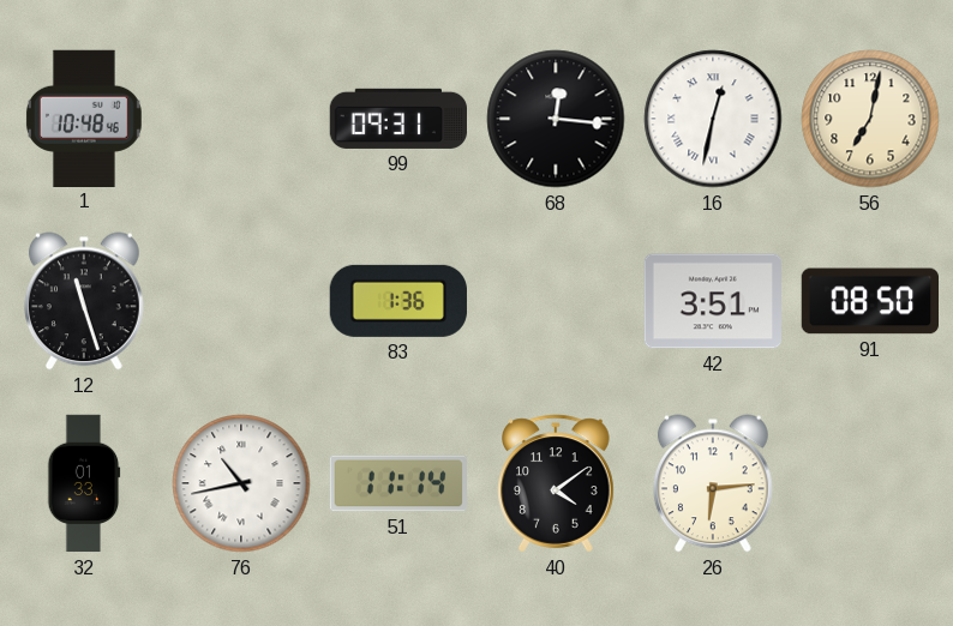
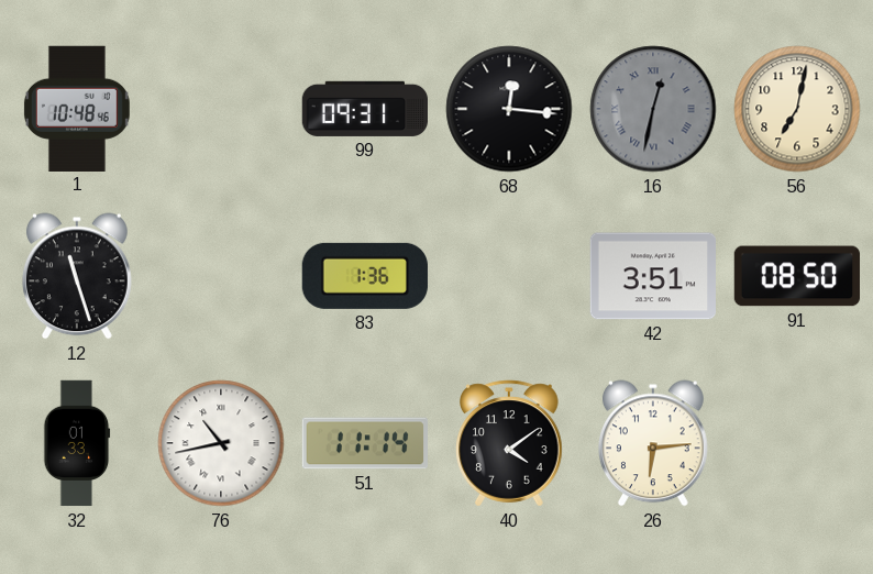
16 dial: white -> grey (653, 109)
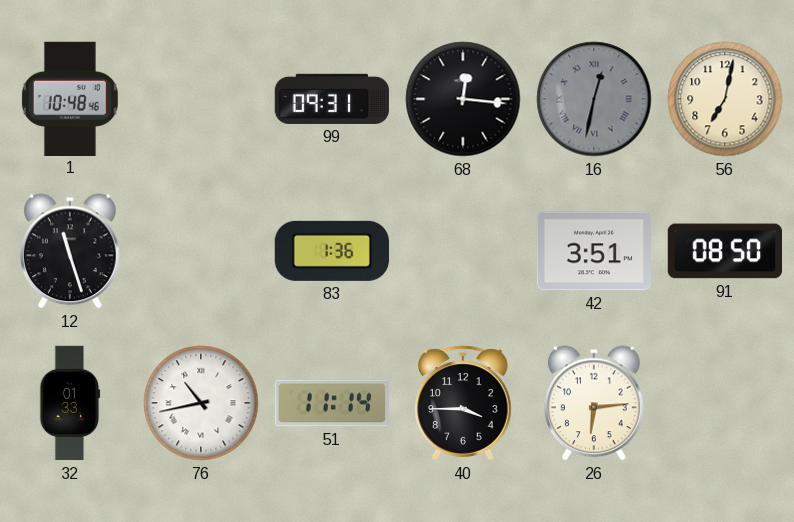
40: 4:09 -> 3:45 (463, 403)
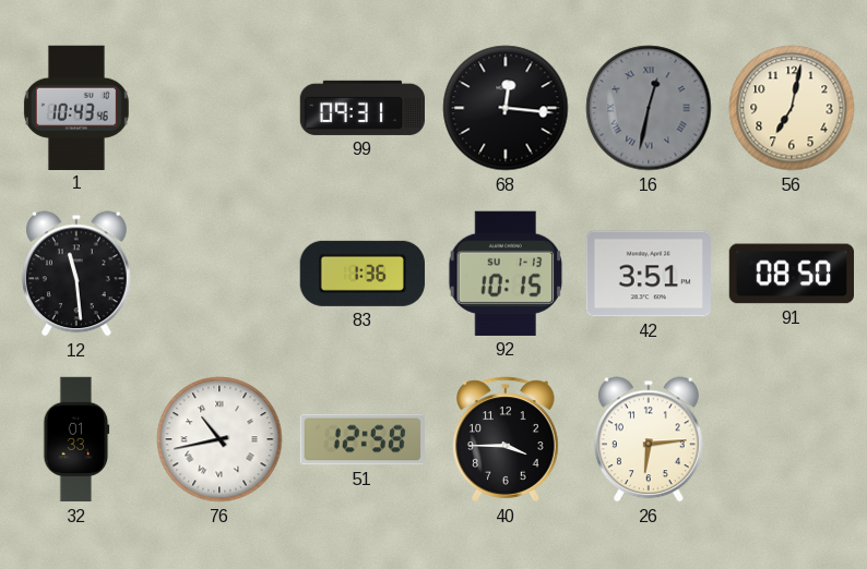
1: 10:48 -> 10:43 (76, 107)
12: 11:27 -> 11:29 (76, 274)
92: none -> 10:15 (506, 274)
51: 11:14 -> 12:58 (361, 439)
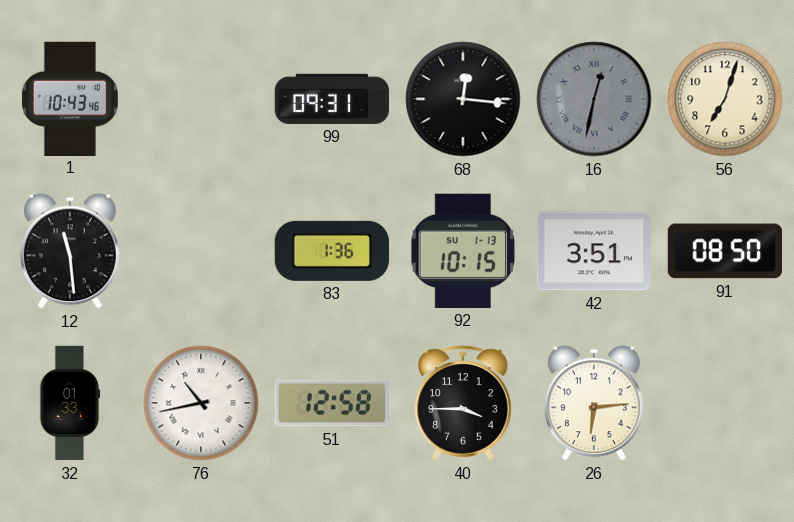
56: 7:02 -> 7:03 (725, 99)
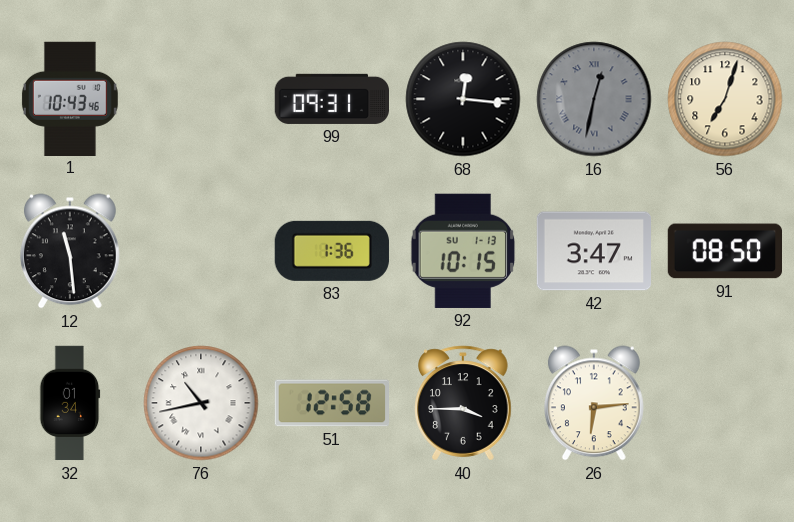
42: 3:51 -> 3:47 (593, 251)
32: 01:33 -> 01:34 (70, 403)
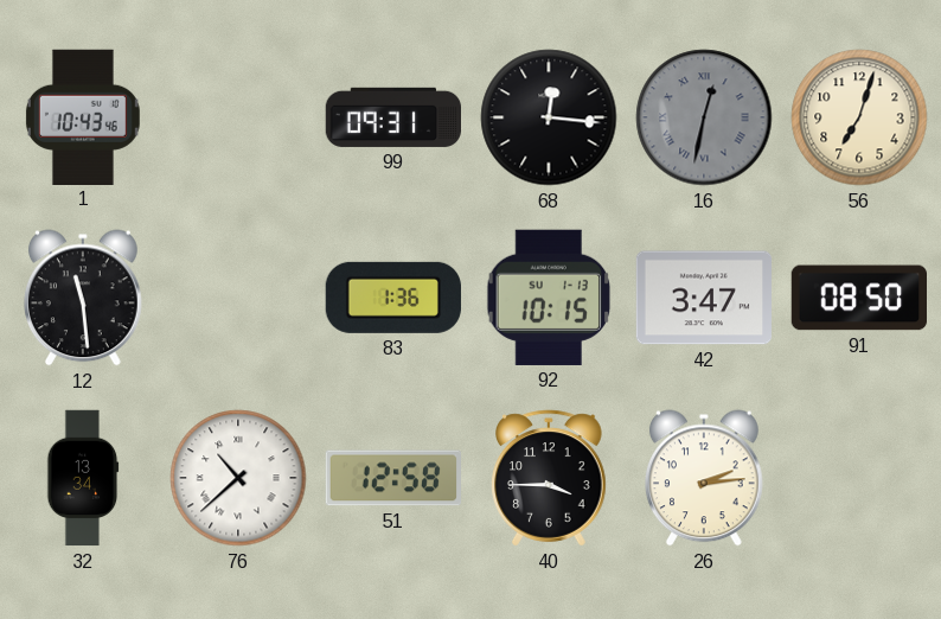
32: 01:34 -> 13:34 (83, 478)
76: 10:43 -> 10:38 (238, 478)
26: 6:14 -> 2:14 (704, 478)
